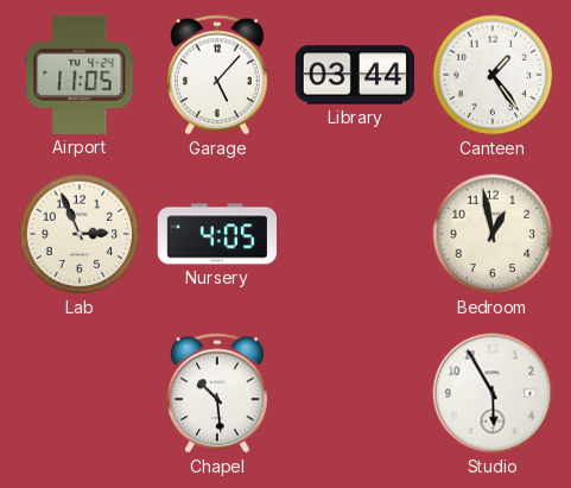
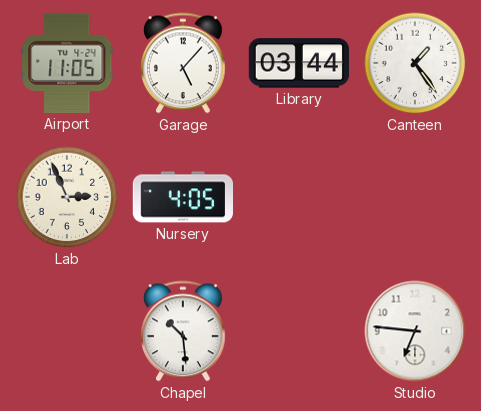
Bedroom: 12:58 -> none (493, 234)
Studio: 5:55 -> 6:46 (415, 331)
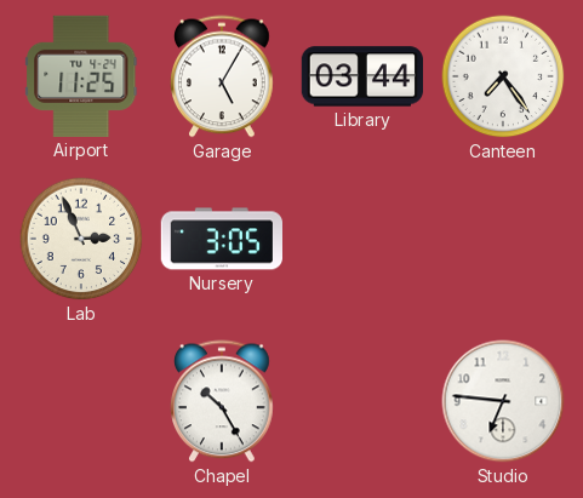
Airport: 11:05 -> 11:25 (81, 76)
Garage: 5:07 -> 5:05 (223, 76)
Canteen: 1:24 -> 7:24 (503, 76)
Nursery: 4:05 -> 3:05 (221, 239)
Chapel: 10:29 -> 10:25 (223, 401)
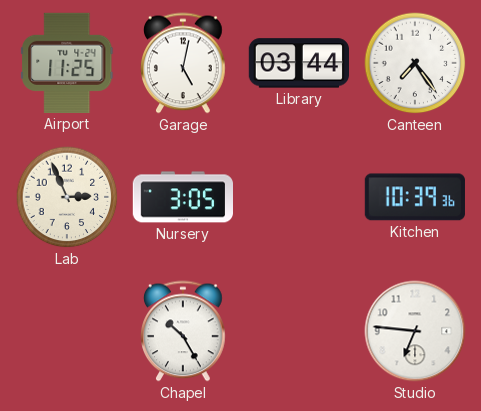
Garage: 5:05 -> 5:02 (184, 63)
Kitchen: none -> 10:39 (415, 197)
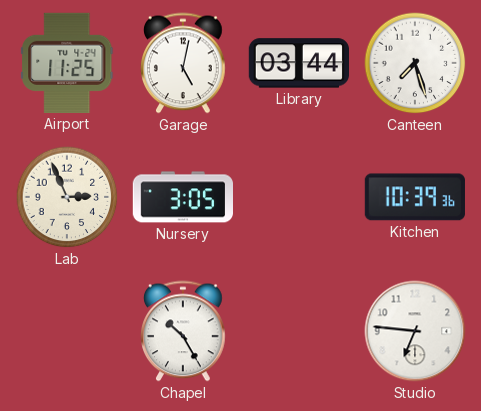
Canteen: 7:24 -> 7:27 (415, 63)
